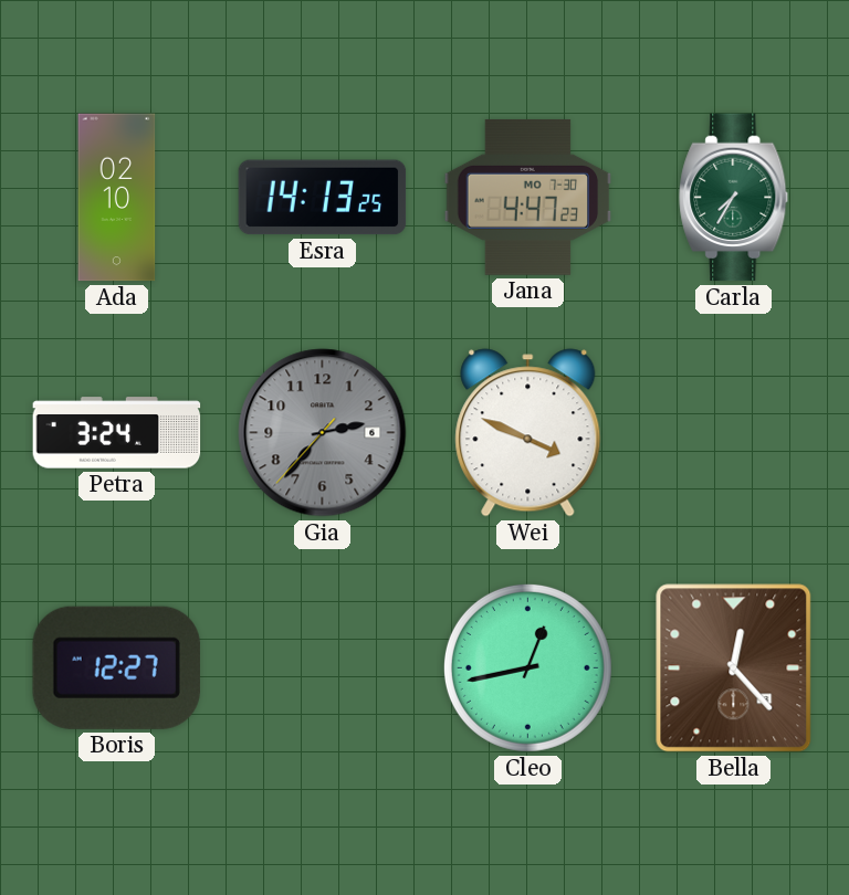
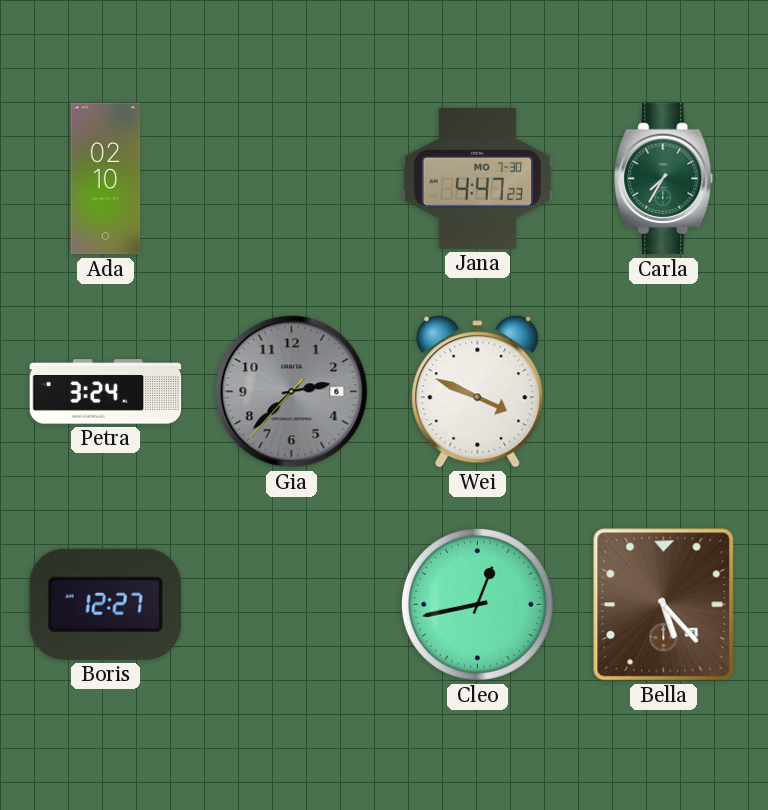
Esra: 14:13 -> none (323, 198)
Gia: 2:36 -> 2:37 (292, 392)
Bella: 12:23 -> 5:23 (664, 605)
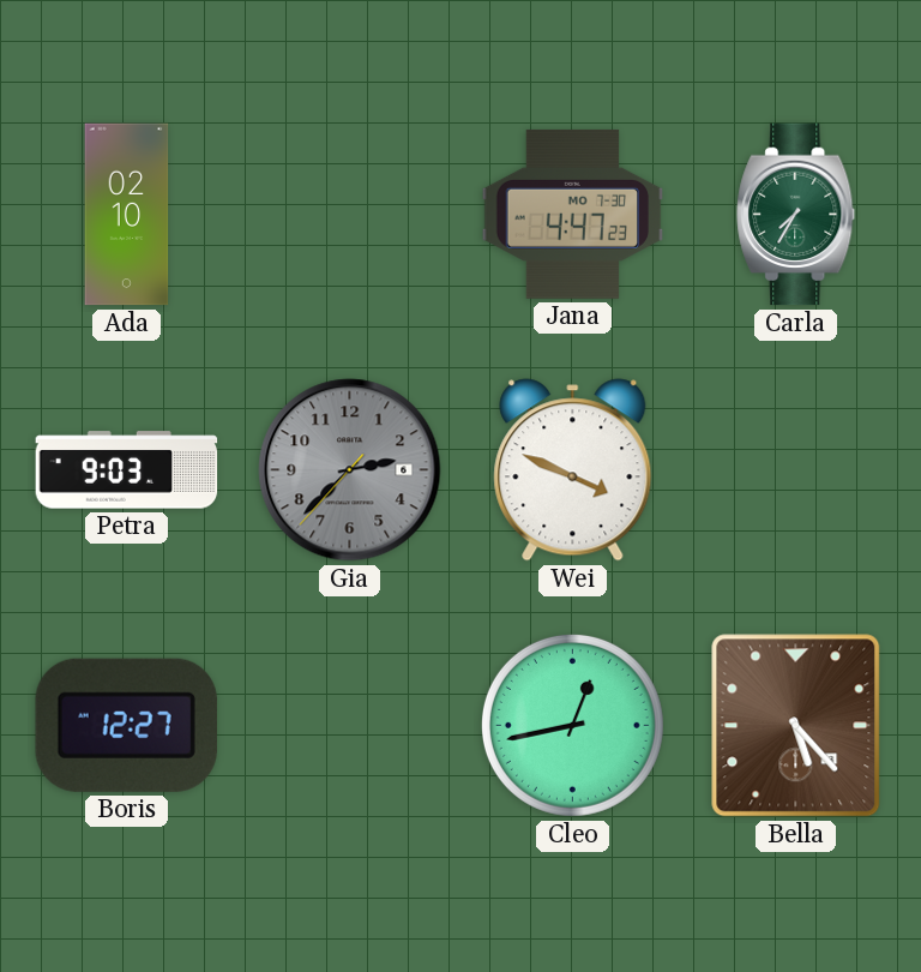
Petra: 3:24 -> 9:03 (127, 470)
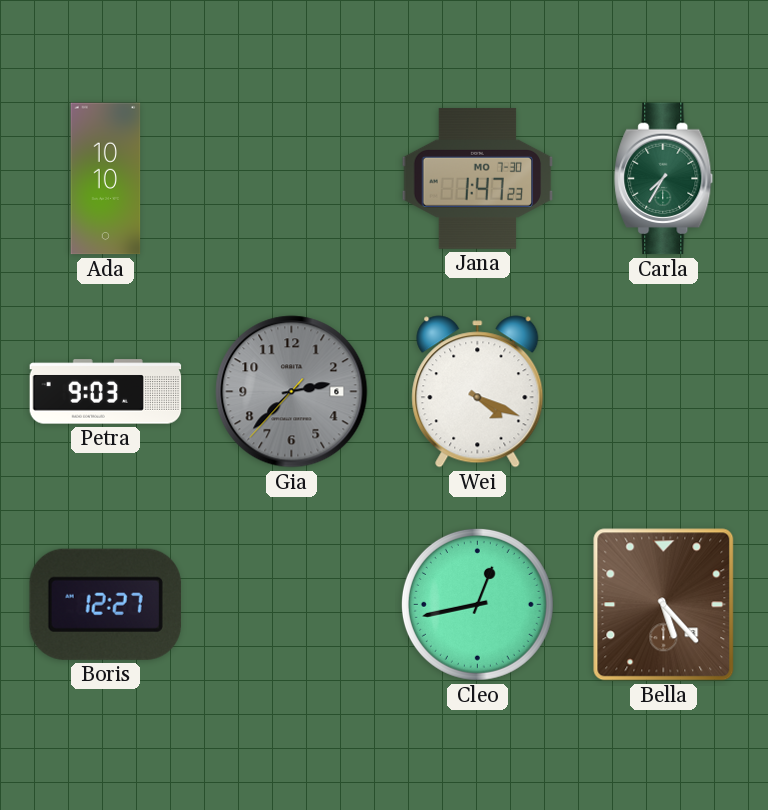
Ada: 02:10 -> 10:10 (106, 179)
Jana: 4:47 -> 1:47 (478, 178)
Wei: 3:49 -> 4:19 (478, 392)
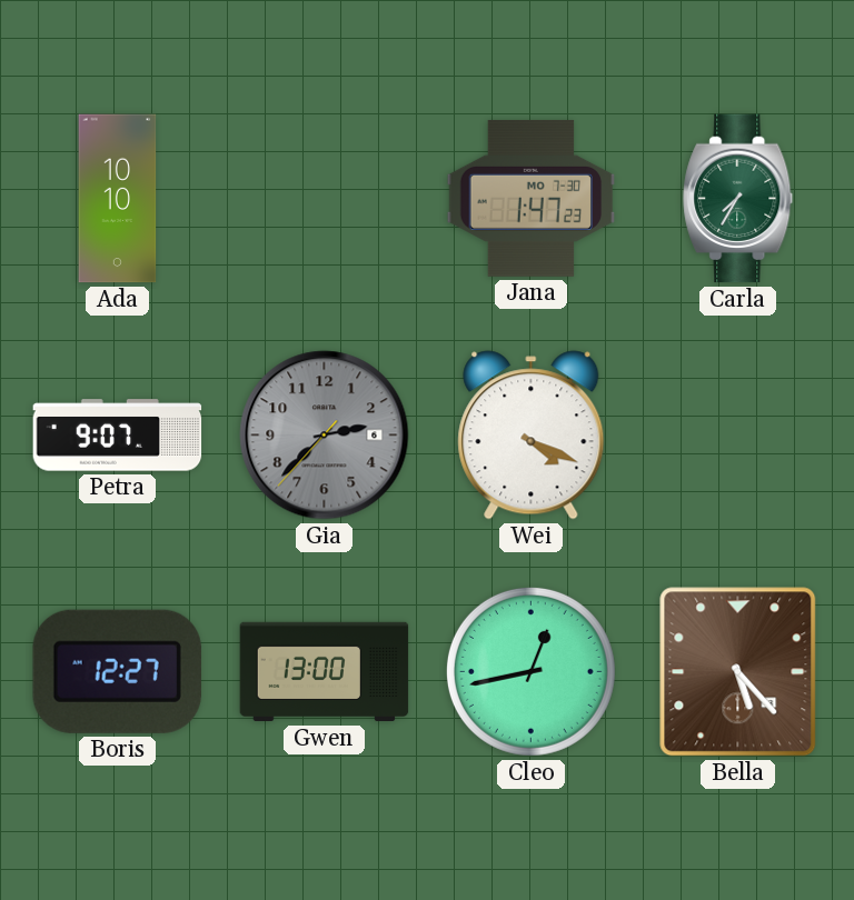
Petra: 9:03 -> 9:07 (118, 436)
Gwen: none -> 13:00 (325, 672)
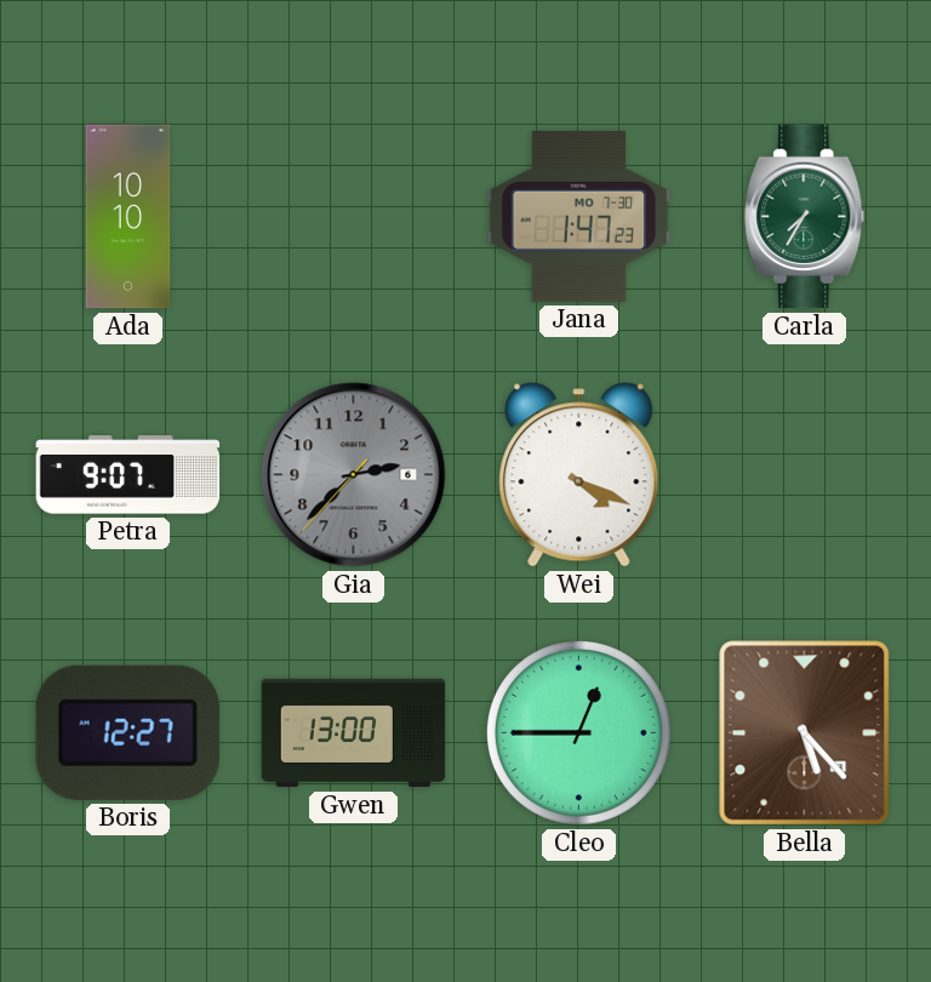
Cleo: 12:43 -> 12:45 (578, 732)
